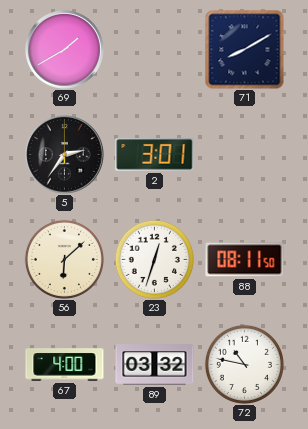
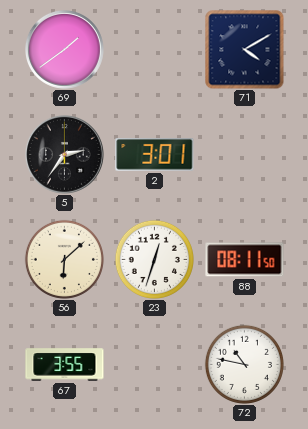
69: 1:40 -> 1:39 (65, 50)
71: 8:10 -> 4:10 (245, 50)
67: 4:00 -> 3:55 (65, 365)
89: 03:32 -> none (155, 365)
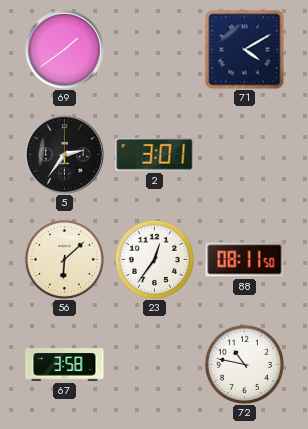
23: 12:33 -> 12:36 (154, 259)
67: 3:55 -> 3:58 (65, 365)
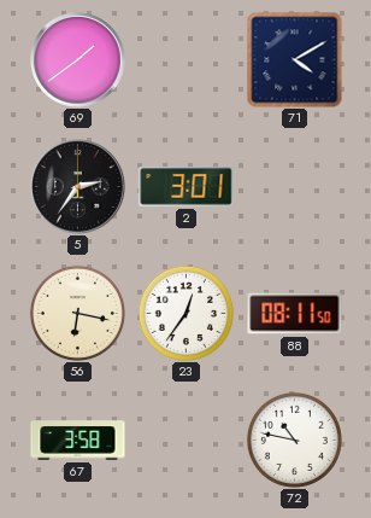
56: 6:08 -> 6:17 (77, 313)
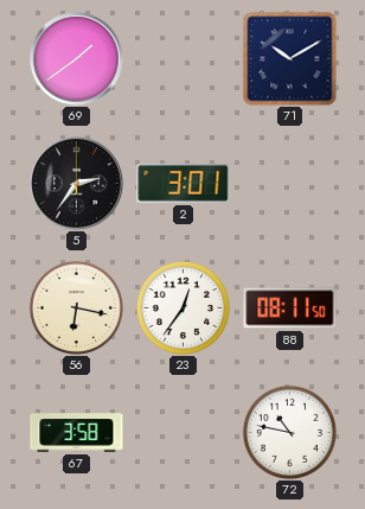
71: 4:10 -> 10:10 (290, 59)
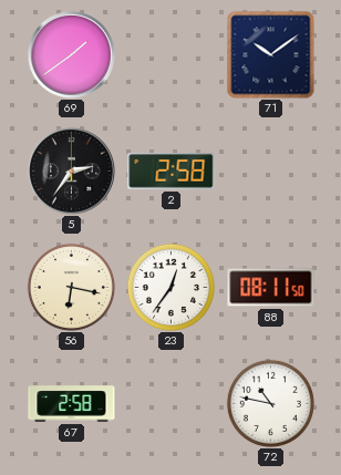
71: 10:10 -> 10:09 (271, 55)
2: 3:01 -> 2:58 (172, 172)
67: 3:58 -> 2:58 (72, 404)
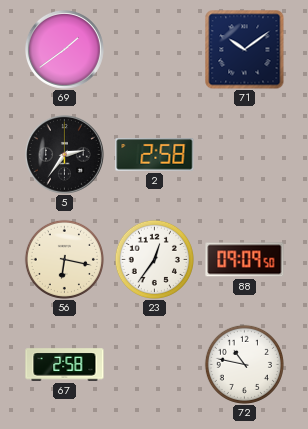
88: 08:11 -> 09:09 (245, 260)
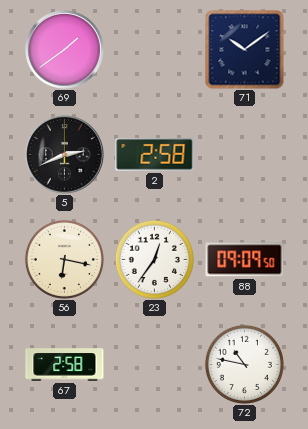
5: 2:36 -> 2:41 (65, 155)
